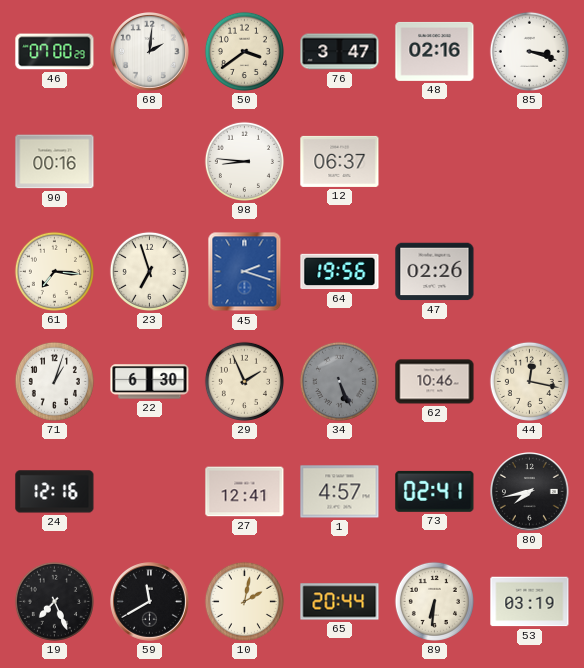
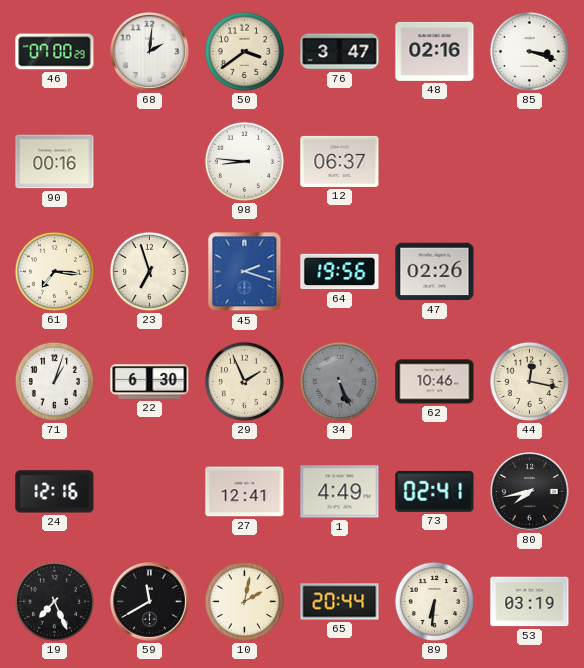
1: 4:57 -> 4:49 (340, 492)
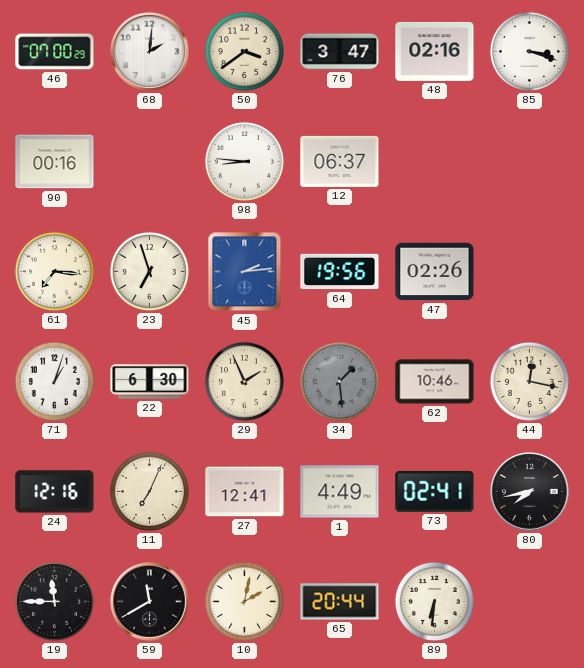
45: 2:18 -> 2:14 (245, 272)
34: 5:26 -> 1:29 (339, 381)
11: none -> 7:04 (149, 491)
19: 7:26 -> 11:45 (54, 601)
53: 03:19 -> none (530, 602)
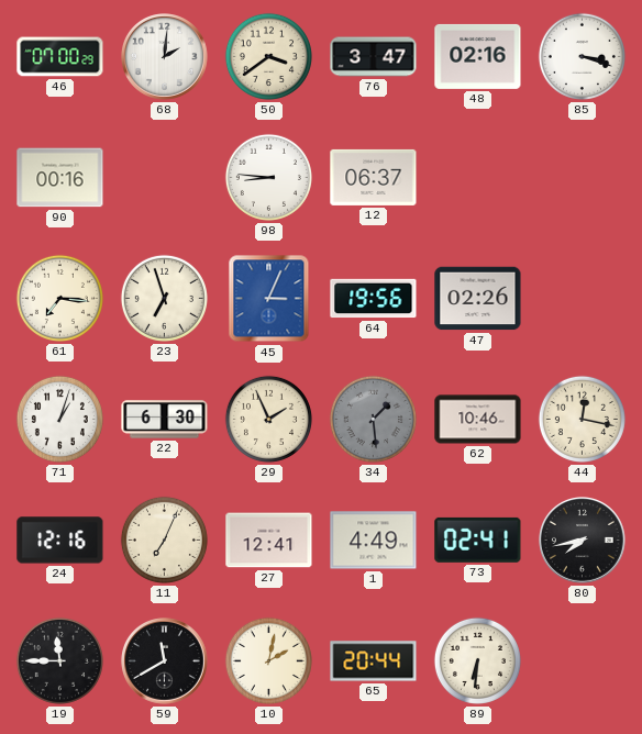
45: 2:14 -> 3:04 (269, 299)
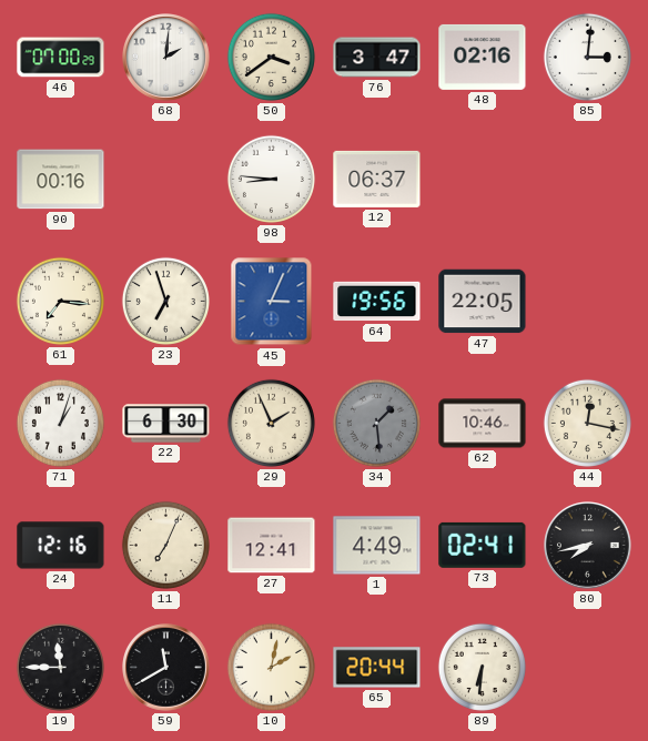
85: 3:18 -> 3:01 (587, 57)
47: 02:26 -> 22:05 (483, 302)
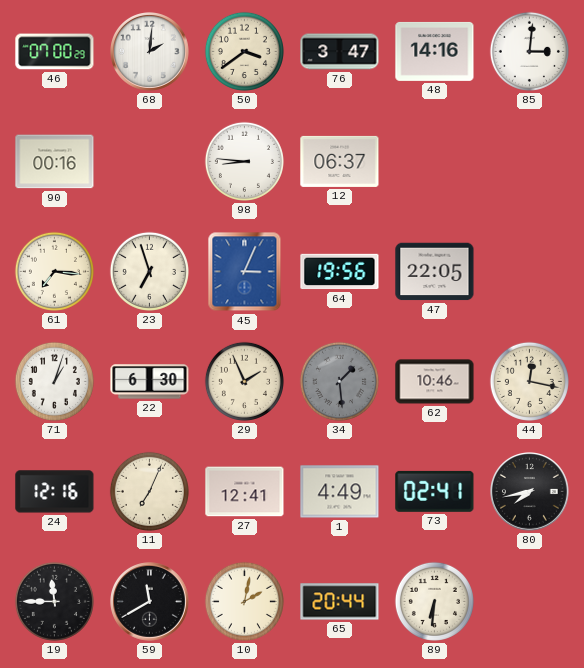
48: 02:16 -> 14:16 (435, 51)
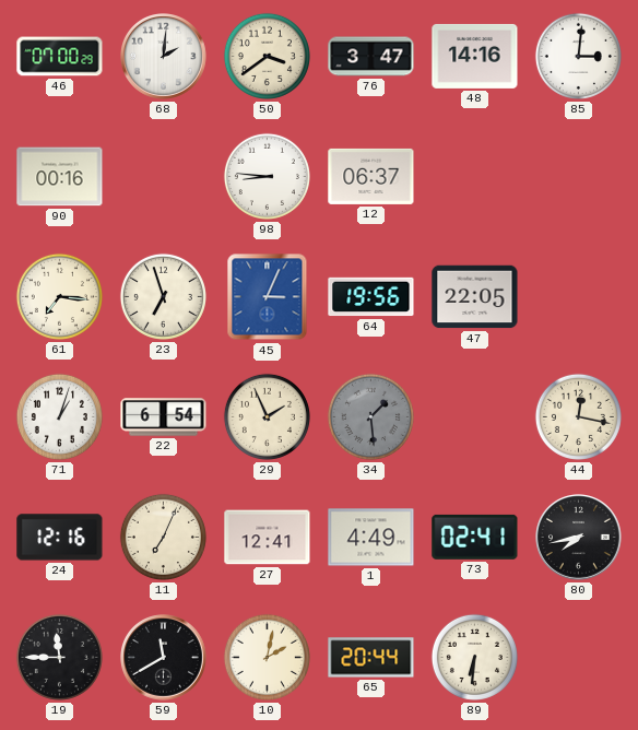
22: 6:30 -> 6:54 (164, 417)
62: 10:46 -> none (435, 382)
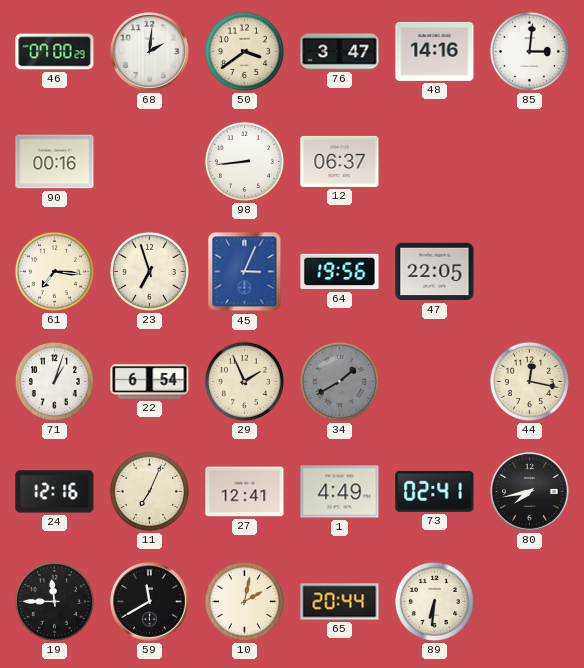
98: 8:46 -> 8:44 (244, 161)
34: 1:29 -> 1:40 (339, 381)
